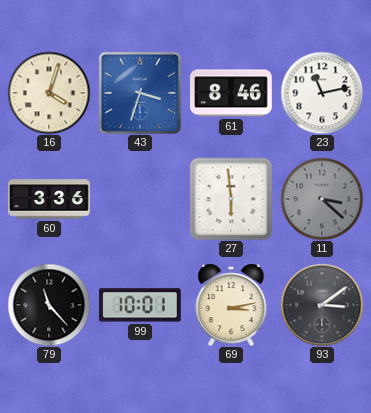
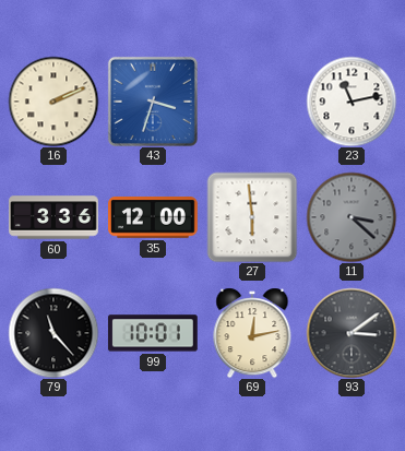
16: 4:03 -> 2:11 (53, 102)
61: 8:46 -> none (232, 93)
35: none -> 12:00 (154, 217)
69: 3:13 -> 12:13 (252, 333)
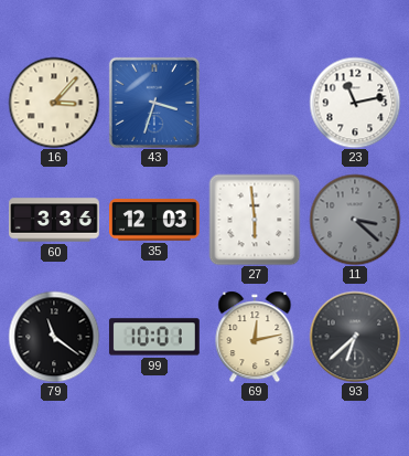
16: 2:11 -> 3:07 (54, 103)
35: 12:00 -> 12:03 (155, 220)
79: 11:23 -> 11:21 (54, 337)
93: 3:09 -> 6:38 (355, 337)
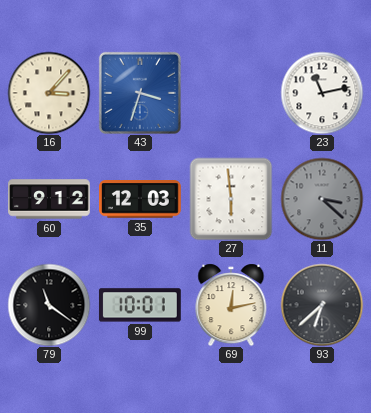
60: 3:36 -> 9:12 (49, 199)
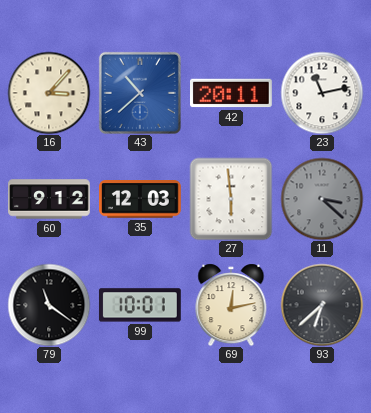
43: 3:33 -> 10:38 (140, 93)
42: none -> 20:11 (232, 93)
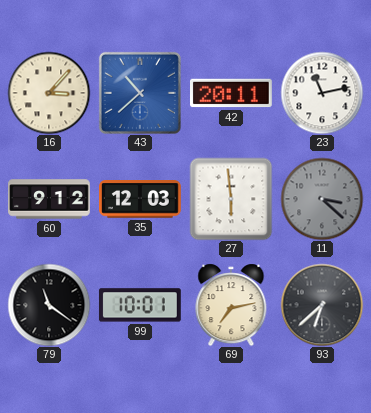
69: 12:13 -> 7:13 (231, 305)
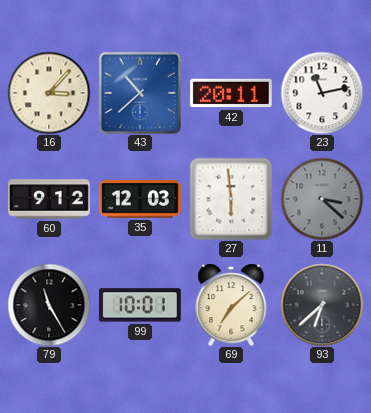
79: 11:21 -> 11:25 (49, 305)
69: 7:13 -> 7:08 (231, 305)
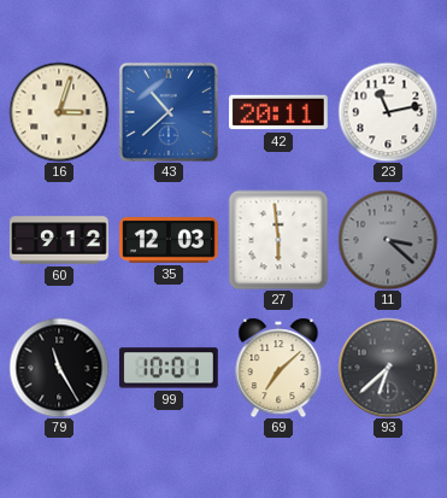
16: 3:07 -> 3:03 (59, 112)
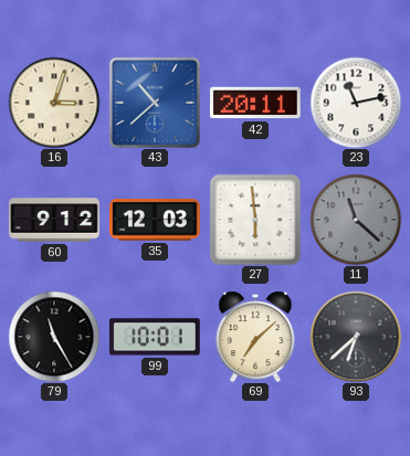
11: 3:22 -> 11:22 (356, 220)
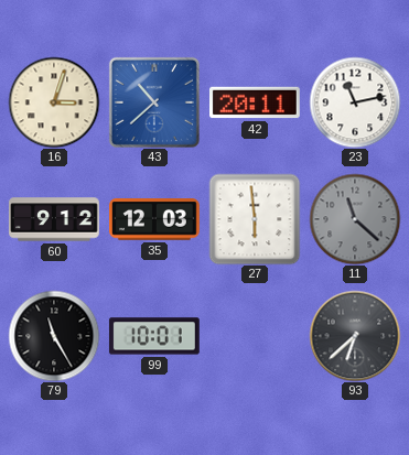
69: 7:08 -> none (255, 337)
